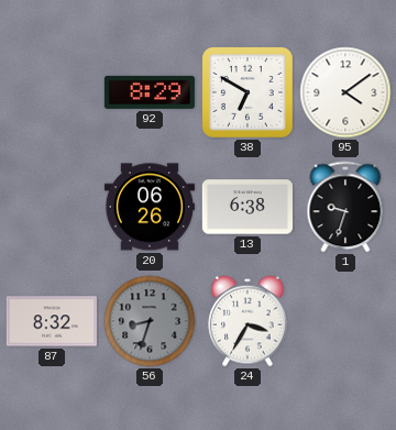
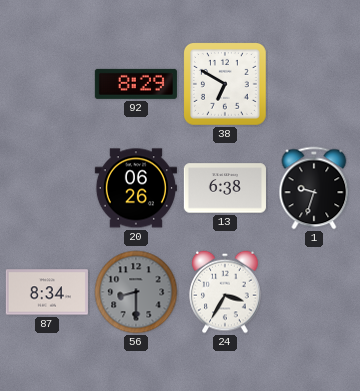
95: 4:09 -> none (345, 92)
87: 8:32 -> 8:34 (47, 292)
56: 8:33 -> 8:30 (136, 292)
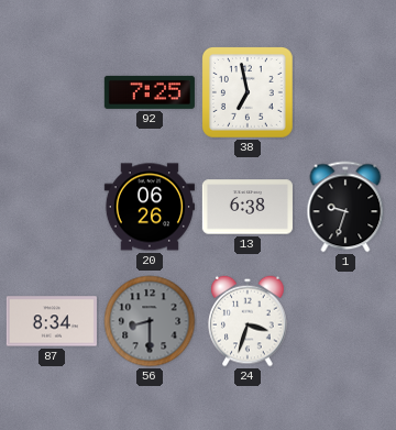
92: 8:29 -> 7:25 (150, 92)
38: 6:50 -> 6:58 (248, 92)
24: 3:35 -> 3:33 (248, 321)
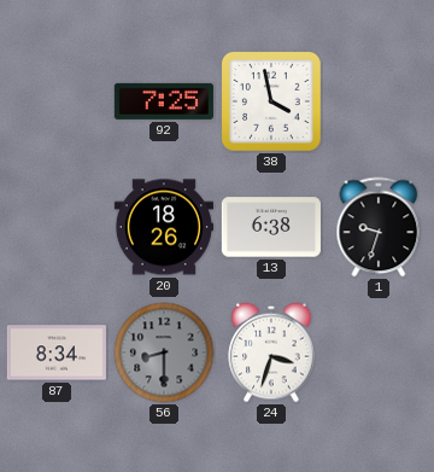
38: 6:58 -> 3:58 (271, 101)
20: 06:26 -> 18:26 (164, 227)
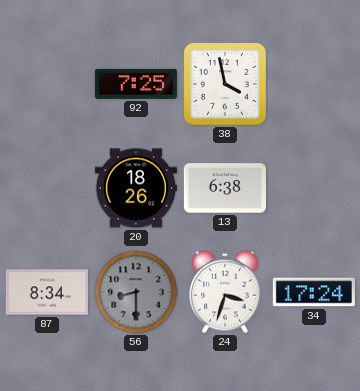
1: 9:33 -> none (379, 227)
34: none -> 17:24 (314, 292)
